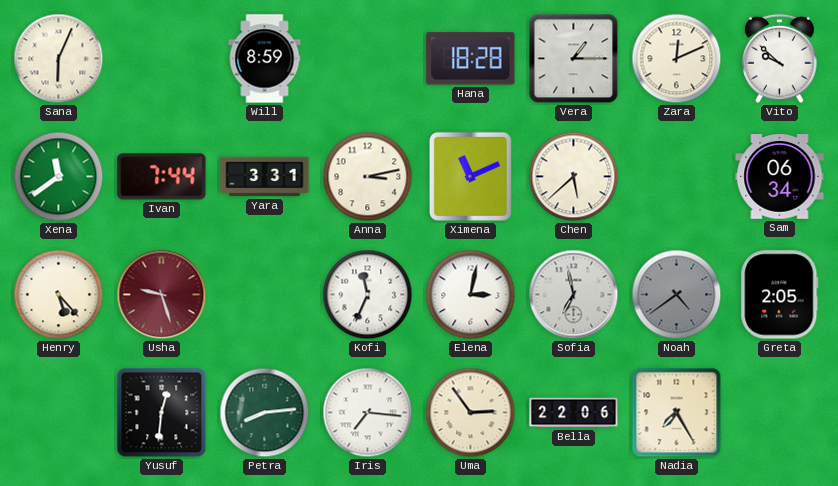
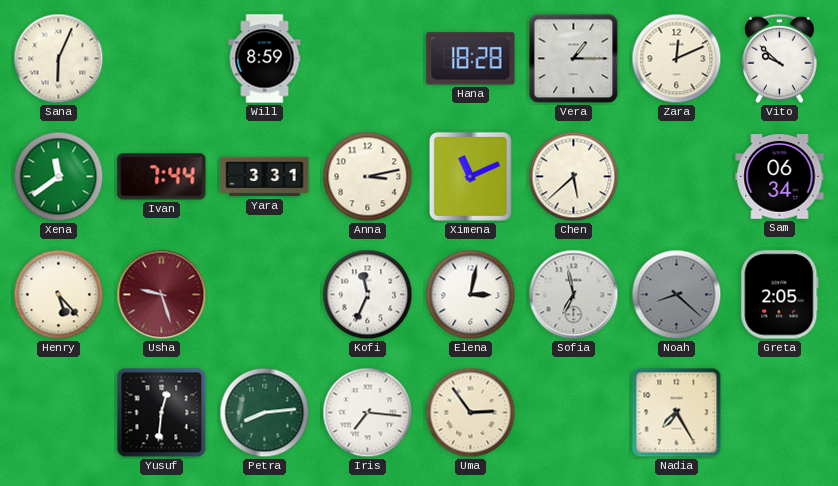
Noah: 4:39 -> 8:22 (677, 295)
Bella: 22:06 -> none (574, 413)
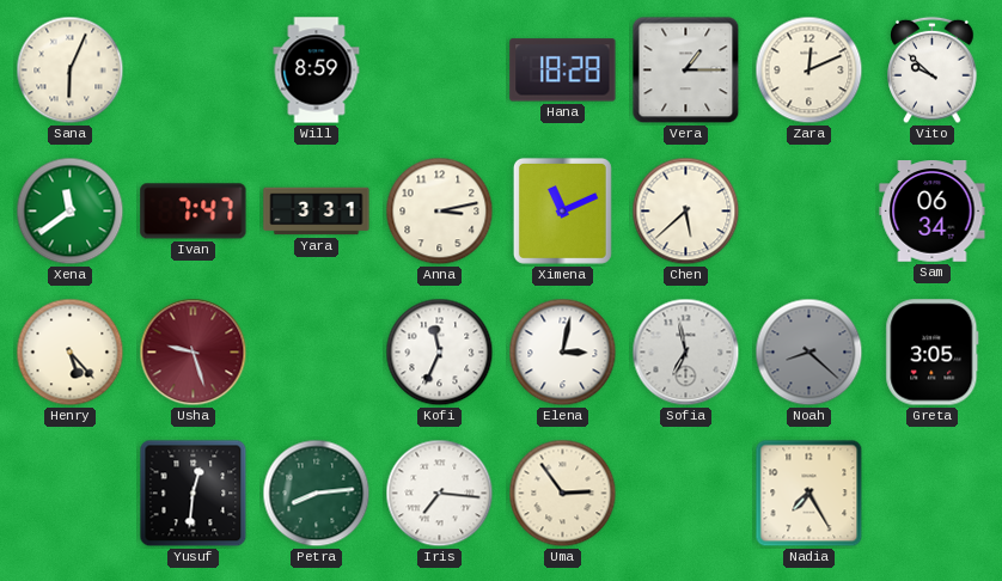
Ivan: 7:44 -> 7:47 (194, 212)
Greta: 2:05 -> 3:05 (933, 353)
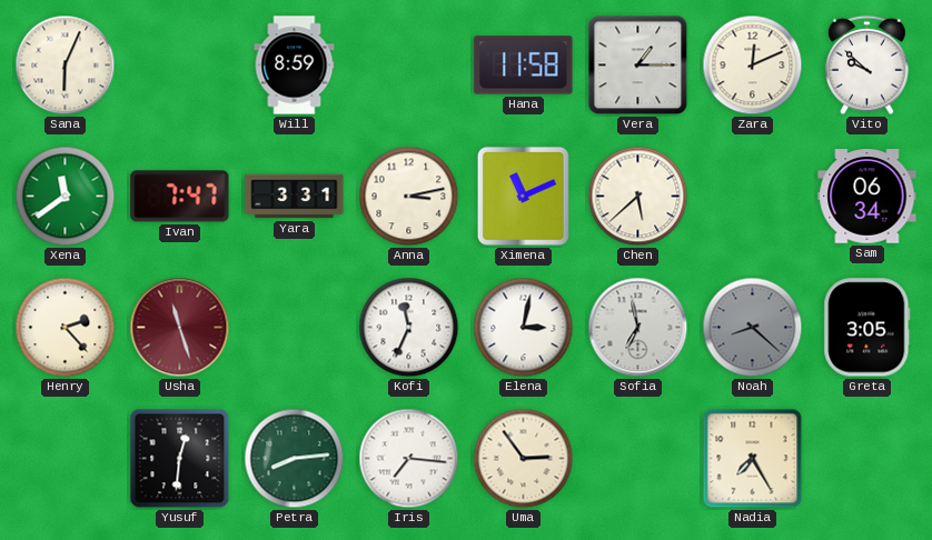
Hana: 18:28 -> 11:58 (524, 66)
Henry: 5:23 -> 2:23 (66, 328)
Usha: 9:27 -> 11:27 (180, 328)
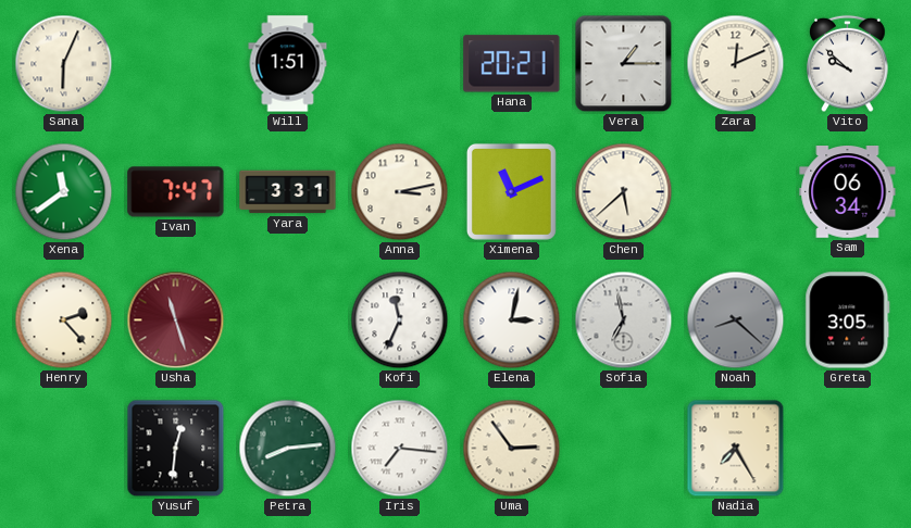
Will: 8:59 -> 1:51 (288, 64)
Hana: 11:58 -> 20:21 (512, 64)
